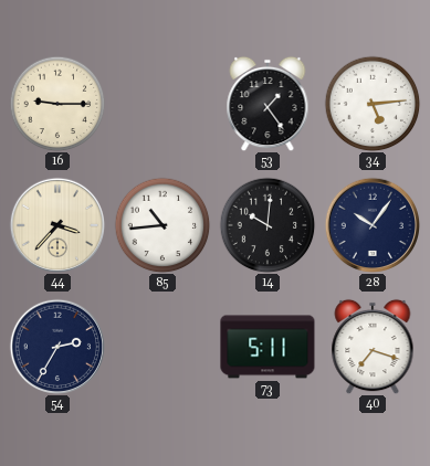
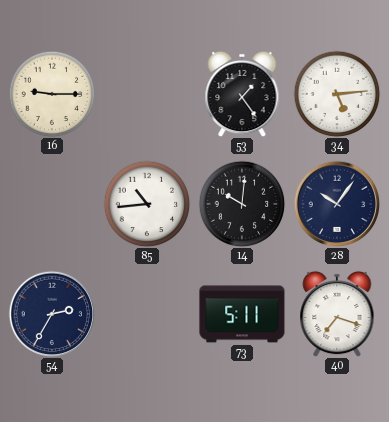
44: 3:37 -> none (56, 224)
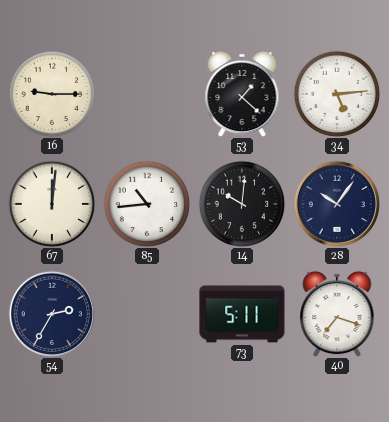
53: 1:24 -> 1:22 (242, 94)
67: none -> 12:01 (52, 204)
